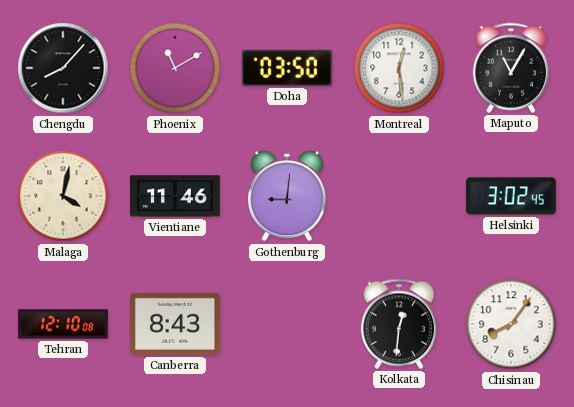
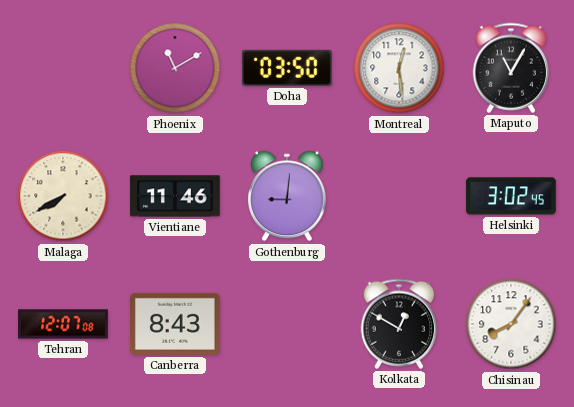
Chengdu: 8:07 -> none (63, 68)
Malaga: 4:02 -> 7:40 (63, 196)
Tehran: 12:10 -> 12:07 (64, 324)
Kolkata: 12:31 -> 12:50 (399, 324)
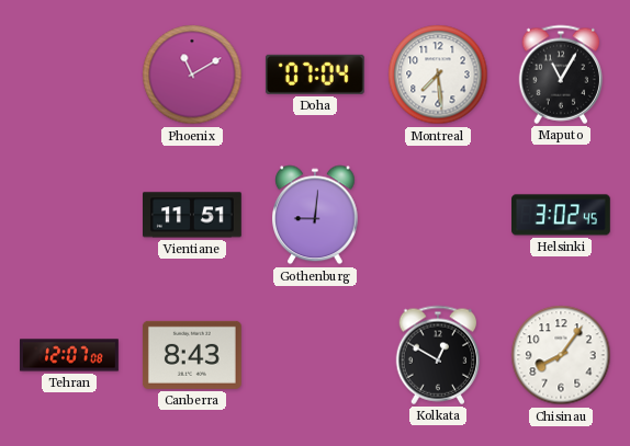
Doha: 03:50 -> 07:04 (315, 75)
Montreal: 12:29 -> 7:29 (438, 75)
Malaga: 7:40 -> none (63, 196)
Vientiane: 11:46 -> 11:51 (193, 215)
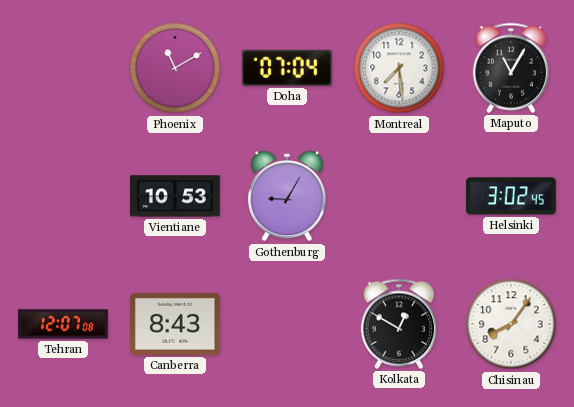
Vientiane: 11:51 -> 10:53 (176, 196)
Gothenburg: 9:01 -> 9:05 (288, 196)
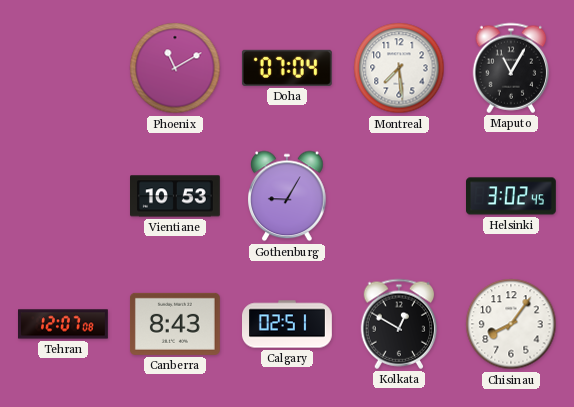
Calgary: none -> 02:51 (288, 324)
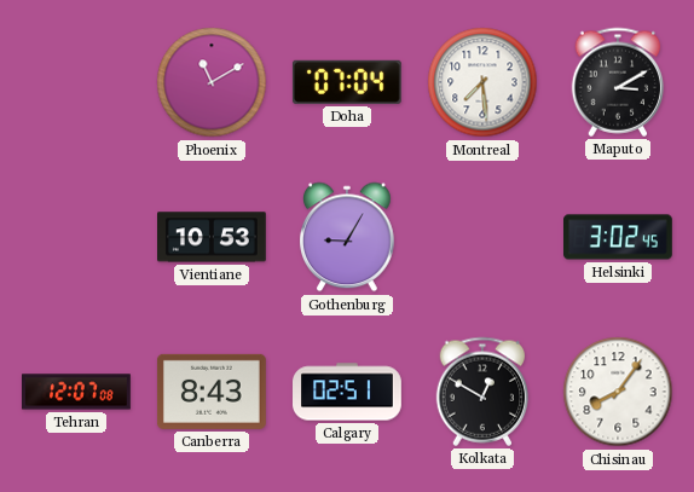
Maputo: 11:05 -> 3:10 (618, 82)
